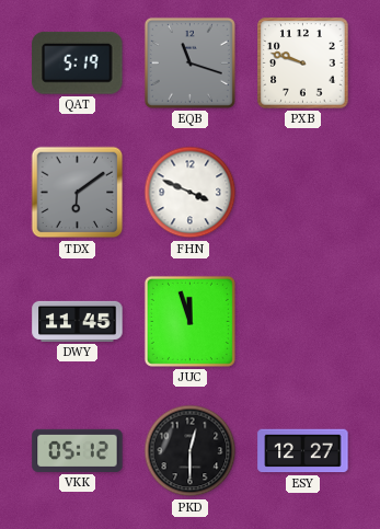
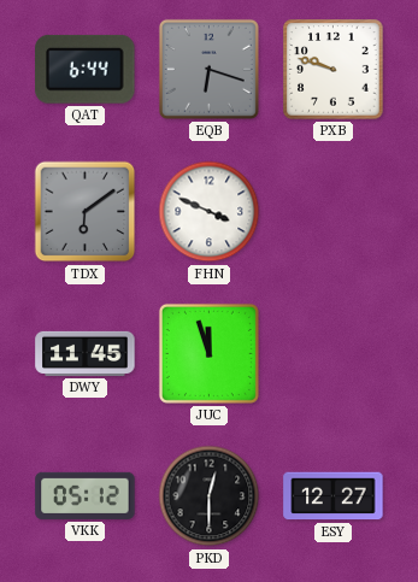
QAT: 5:19 -> 6:44 (86, 69)
EQB: 11:18 -> 6:18 (208, 69)
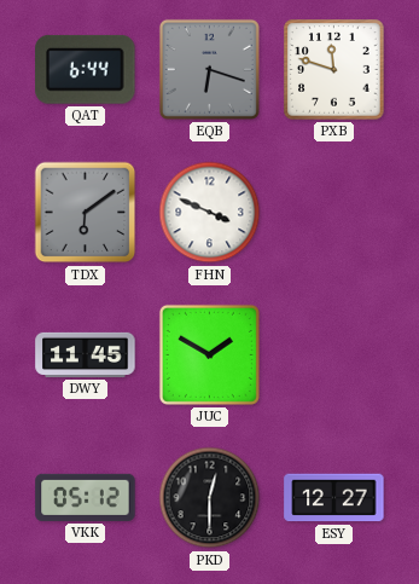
PXB: 9:48 -> 11:48 (334, 70)
JUC: 11:57 -> 1:50 (209, 354)
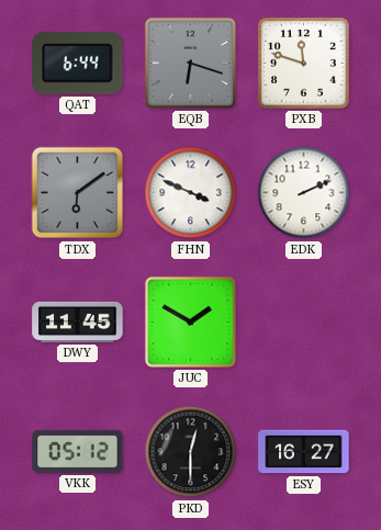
EDK: none -> 2:11 (304, 193)
ESY: 12:27 -> 16:27 (304, 452)
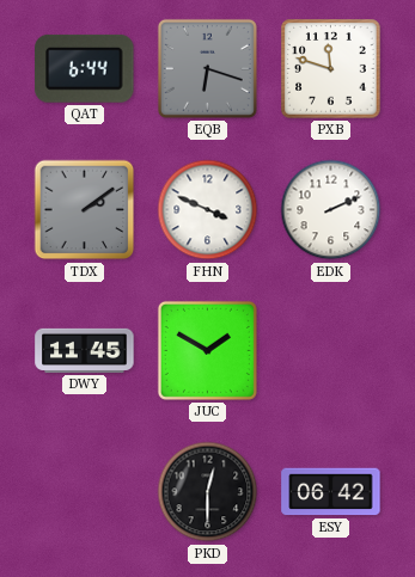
TDX: 6:09 -> 2:09 (85, 210)
VKK: 05:12 -> none (78, 451)
ESY: 16:27 -> 06:42 (331, 492)
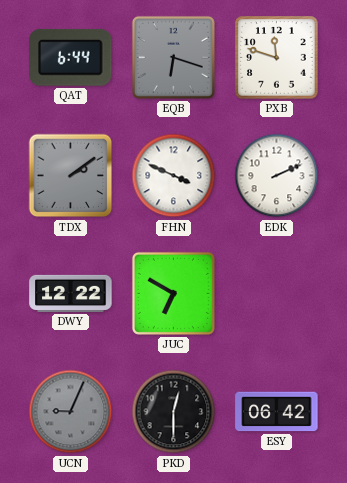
DWY: 11:45 -> 12:22 (71, 293)
JUC: 1:50 -> 6:50 (173, 293)
UCN: none -> 9:04 (71, 412)
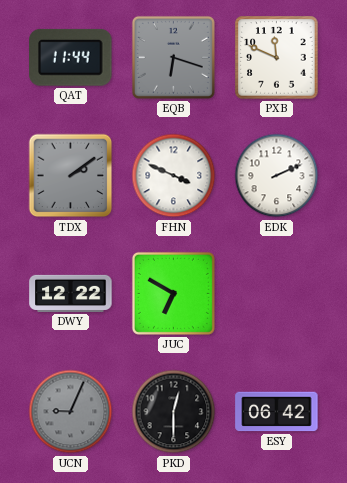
QAT: 6:44 -> 11:44 (71, 57)
PXB: 11:48 -> 11:49 (277, 58)
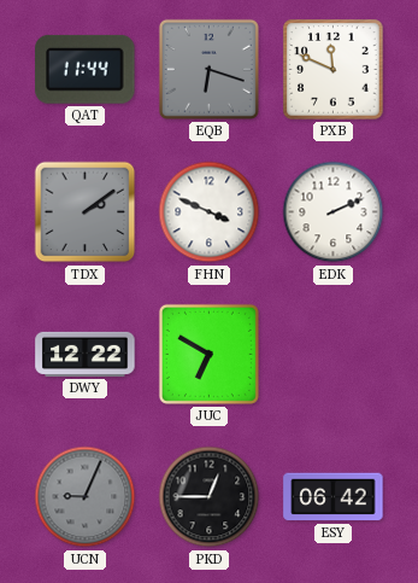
PKD: 12:30 -> 12:45 (210, 497)
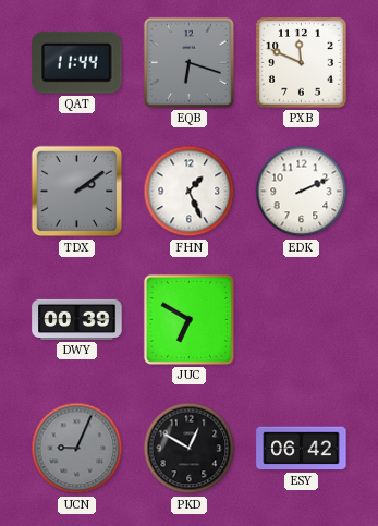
FHN: 3:49 -> 1:26 (190, 192)
DWY: 12:22 -> 00:39 (77, 319)
PKD: 12:45 -> 12:50 (190, 449)
